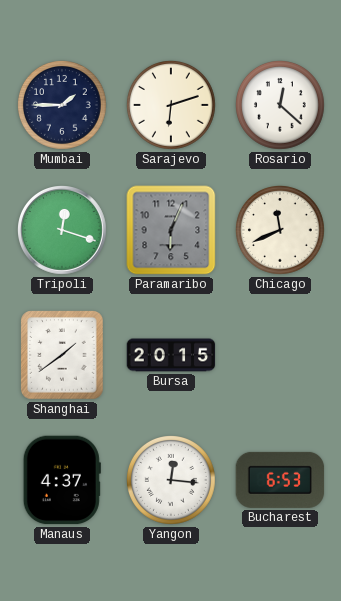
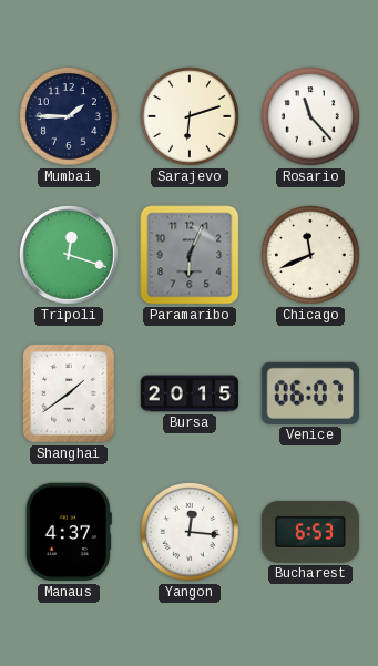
Rosario: 12:22 -> 11:23 (311, 117)
Venice: none -> 06:07 (310, 393)
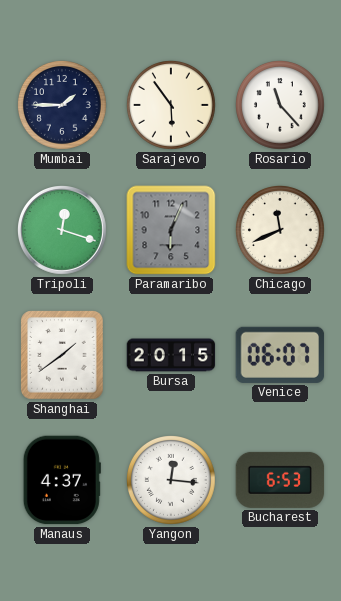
Sarajevo: 6:12 -> 5:54 (172, 106)
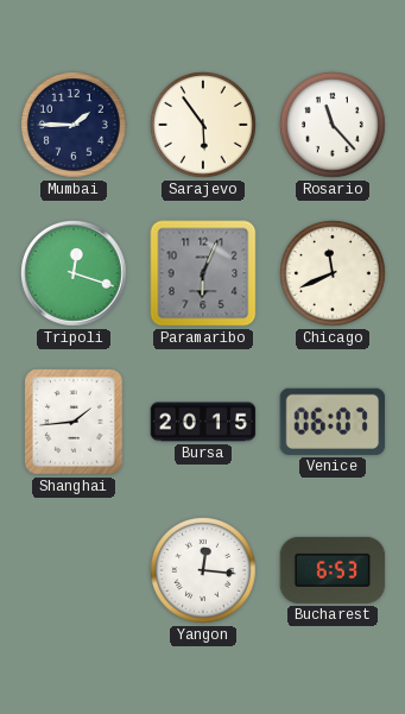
Shanghai: 1:39 -> 1:44 (74, 422)
Manaus: 4:37 -> none (62, 480)
